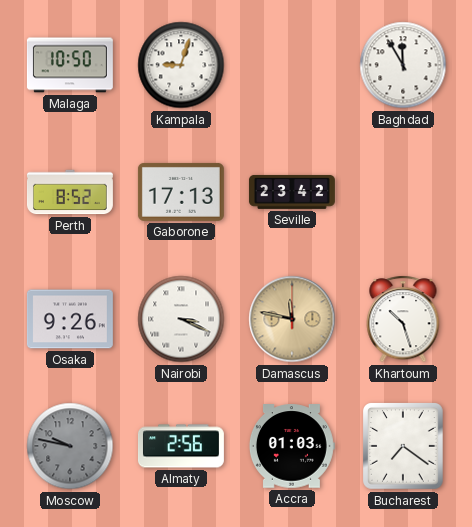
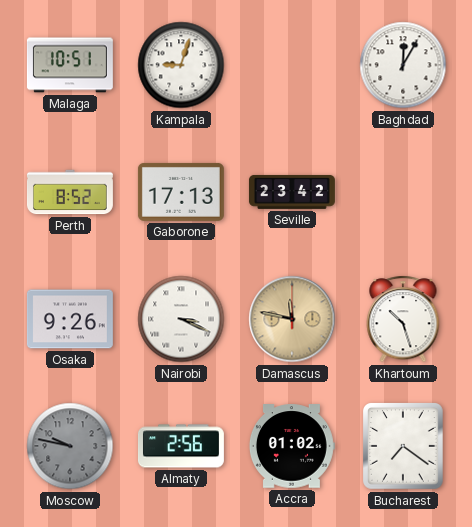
Malaga: 10:50 -> 10:51 (70, 65)
Baghdad: 11:55 -> 12:05 (403, 65)
Accra: 01:03 -> 01:02 (292, 446)
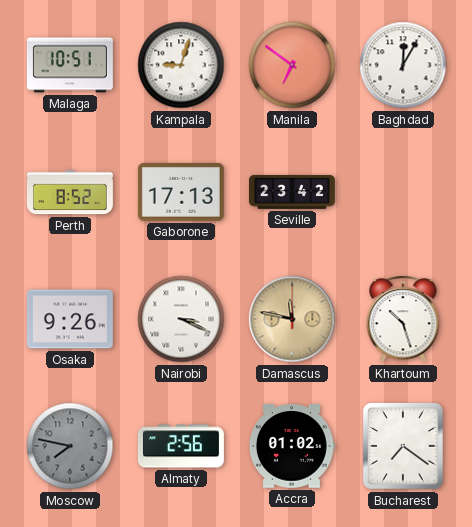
Manila: none -> 6:51 (292, 65)
Moscow: 9:47 -> 7:47 (70, 446)
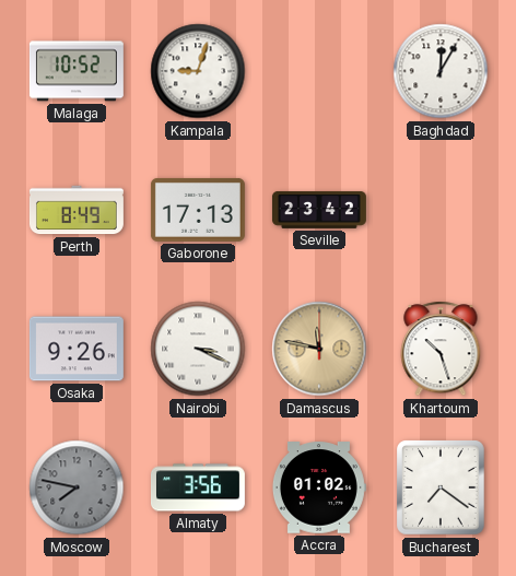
Malaga: 10:51 -> 10:52 (77, 71)
Manila: 6:51 -> none (292, 65)
Perth: 8:52 -> 8:49 (77, 210)
Almaty: 2:56 -> 3:56 (198, 487)
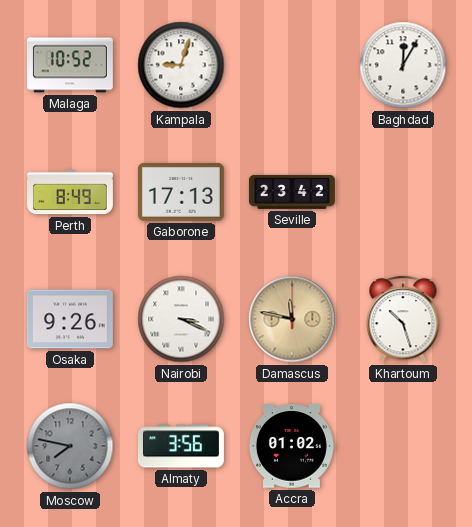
Bucharest: 7:21 -> none (442, 489)
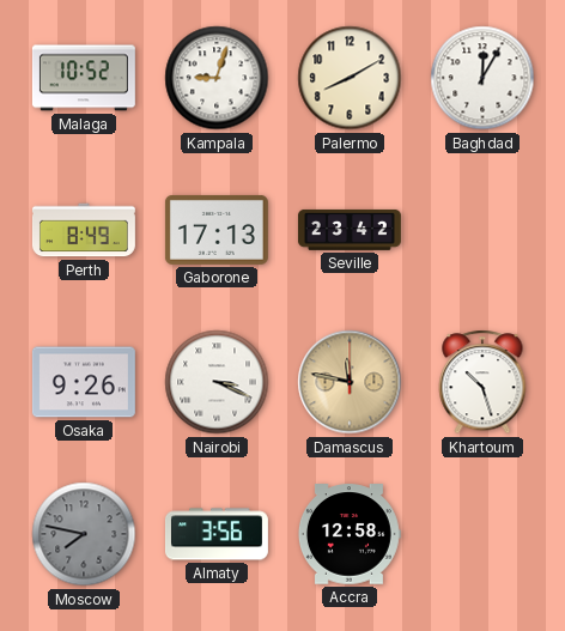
Palermo: none -> 8:10 (350, 78)
Accra: 01:02 -> 12:58 (350, 534)
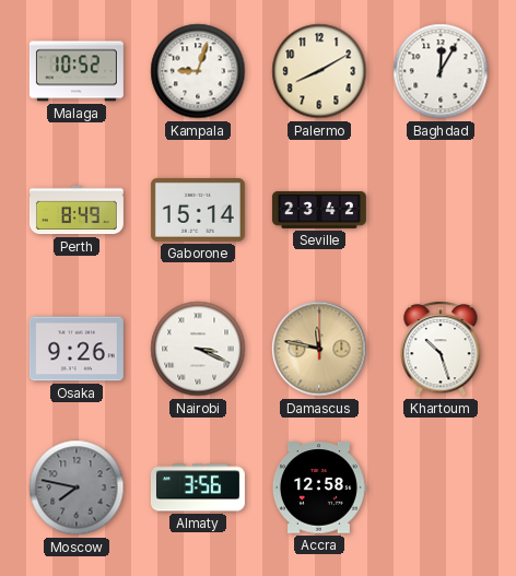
Gaborone: 17:13 -> 15:14 (198, 210)
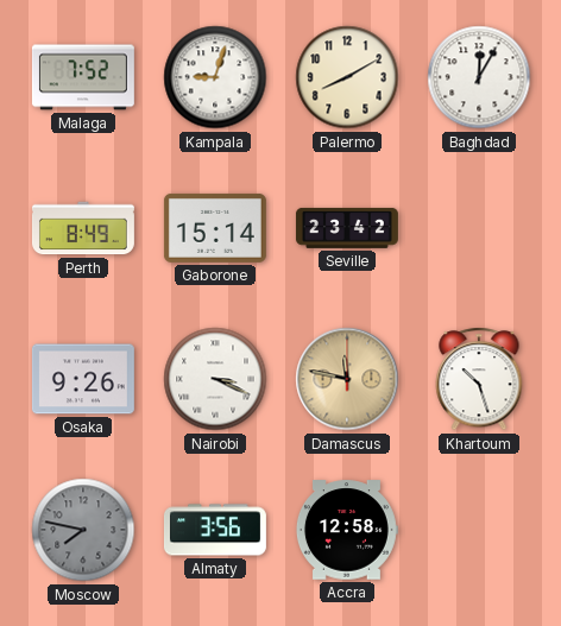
Malaga: 10:52 -> 7:52 (83, 77)
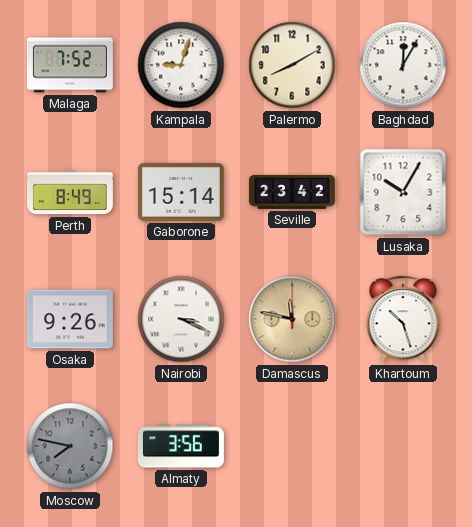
Lusaka: none -> 10:05 (403, 192)
Accra: 12:58 -> none (347, 530)
